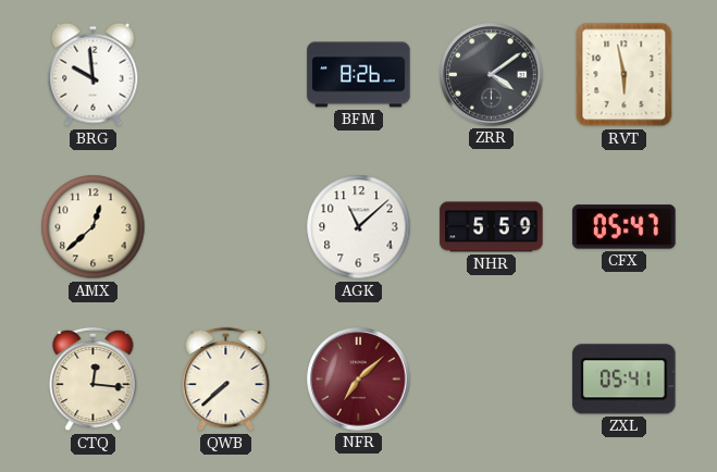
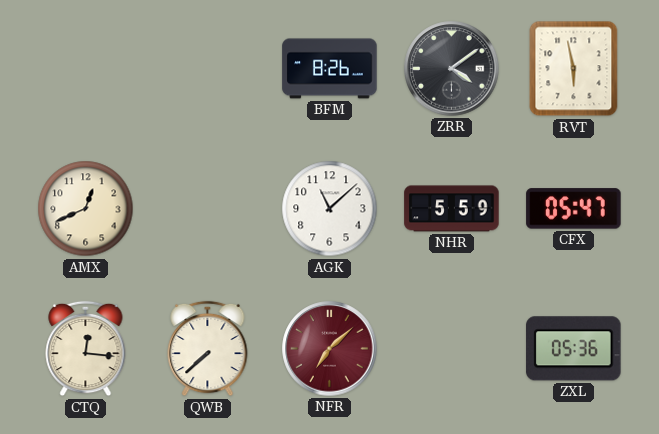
BRG: 9:59 -> none (94, 75)
AMX: 12:38 -> 12:41 (86, 209)
ZXL: 05:41 -> 05:36 (574, 349)
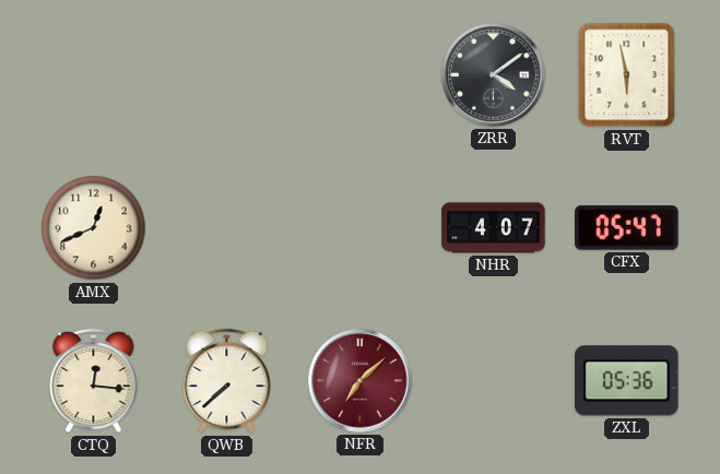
BFM: 8:26 -> none (330, 69)
AGK: 11:08 -> none (330, 209)
NHR: 5:59 -> 4:07 (494, 228)
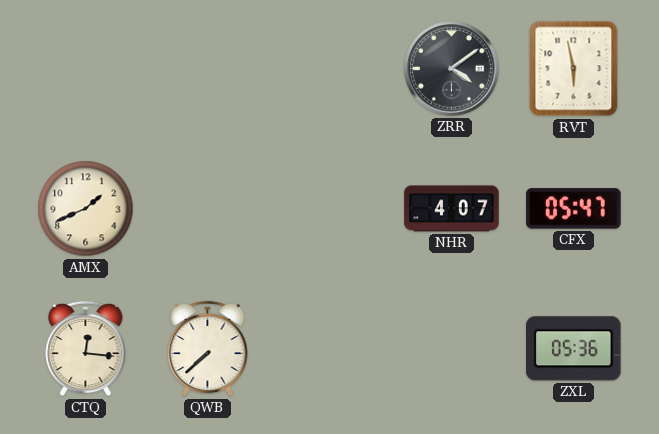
AMX: 12:41 -> 1:41 (86, 209)
NFR: 7:08 -> none (361, 381)
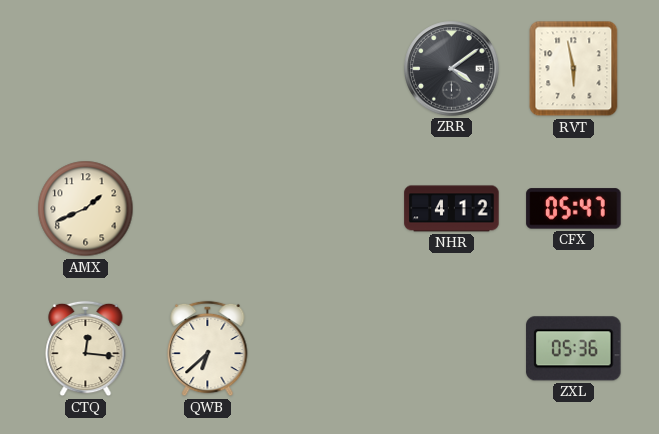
NHR: 4:07 -> 4:12 (452, 209)
QWB: 7:38 -> 6:38 (208, 349)
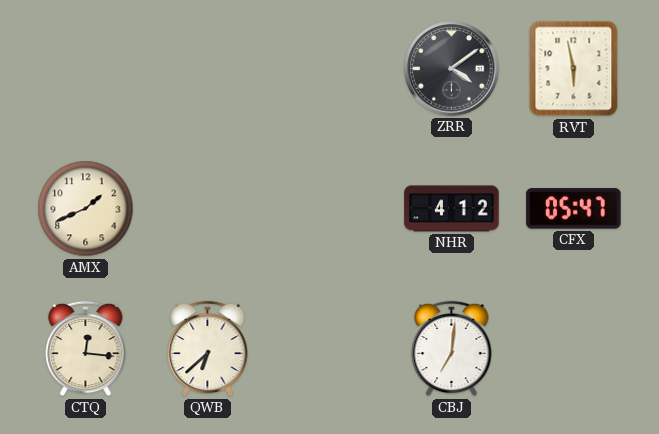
CBJ: none -> 7:01 (452, 349)
ZXL: 05:36 -> none (574, 349)
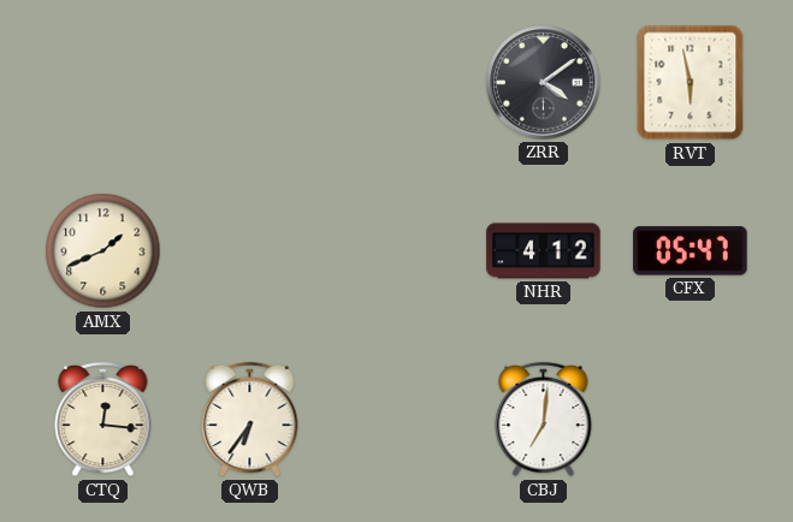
QWB: 6:38 -> 6:36 (250, 420)
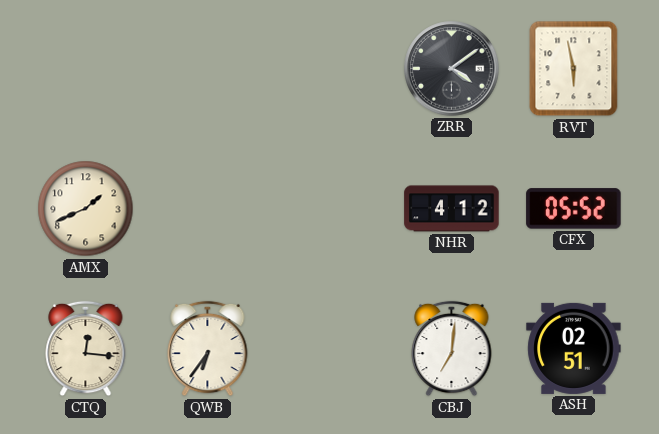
CFX: 05:47 -> 05:52 (574, 209)
ASH: none -> 02:51 (574, 348)
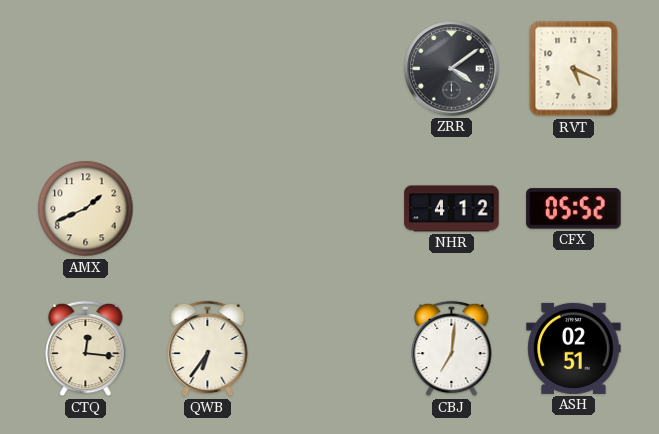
RVT: 5:58 -> 5:19 (574, 69)
